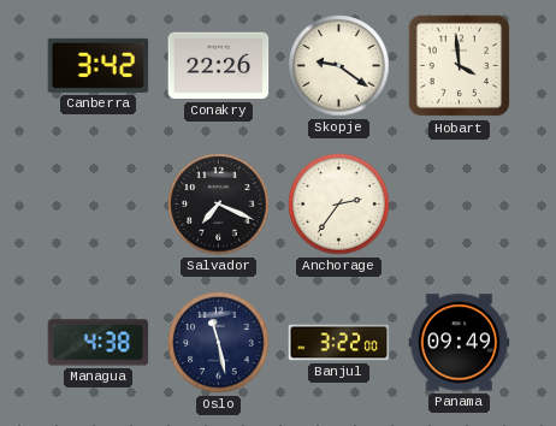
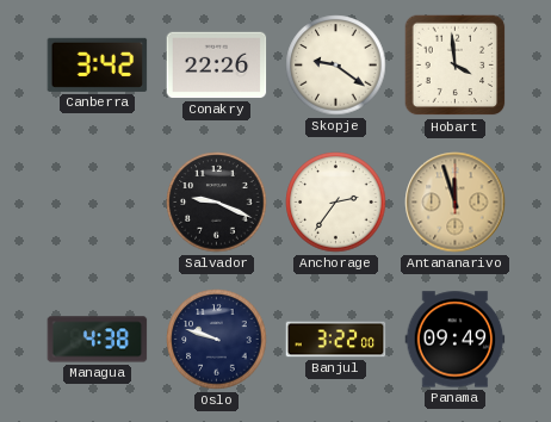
Salvador: 7:19 -> 9:19 (217, 203)
Antananarivo: none -> 11:57 (456, 203)
Oslo: 11:28 -> 9:48 (217, 340)
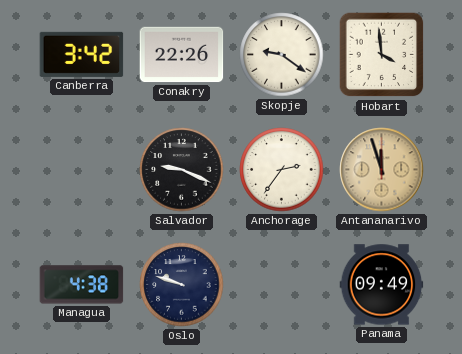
Banjul: 3:22 -> none (336, 340)
